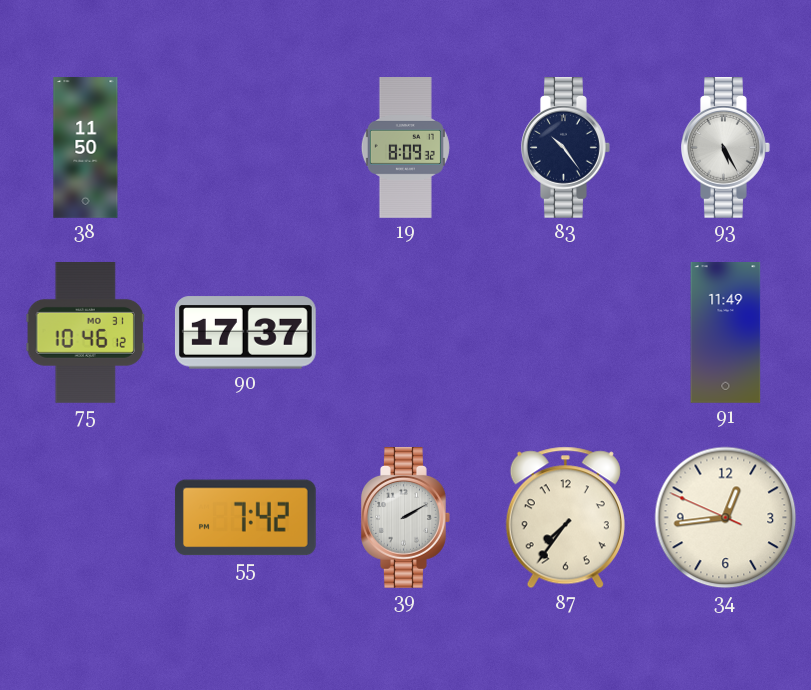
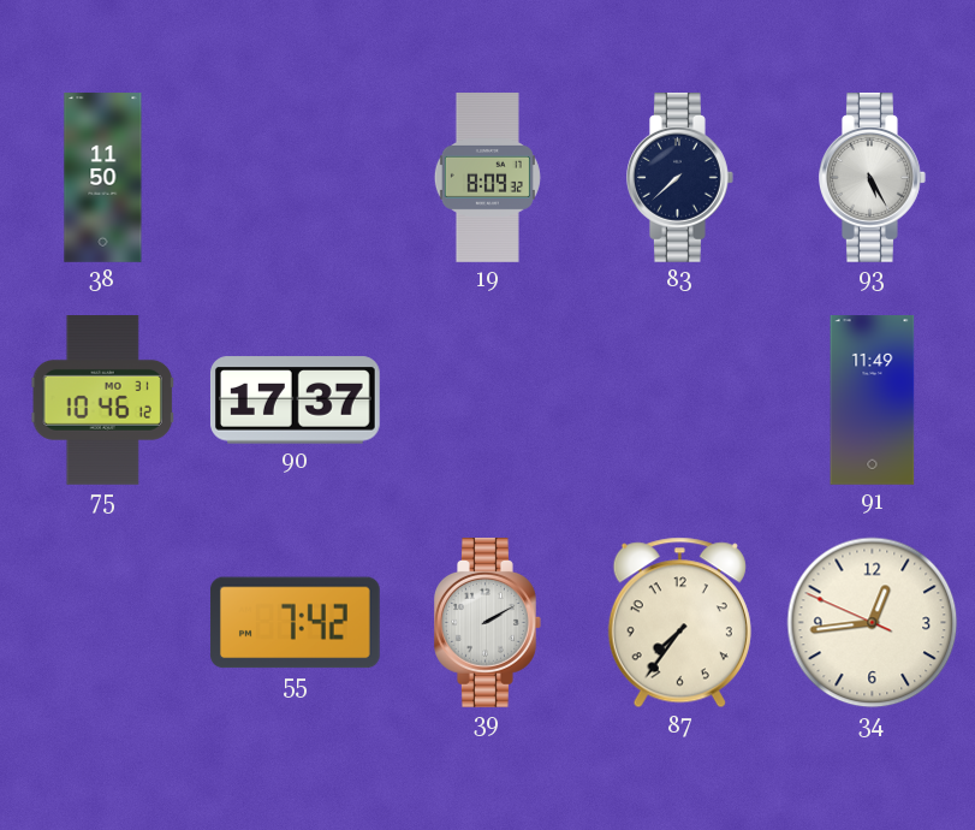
83: 10:24 -> 7:38 (680, 178)
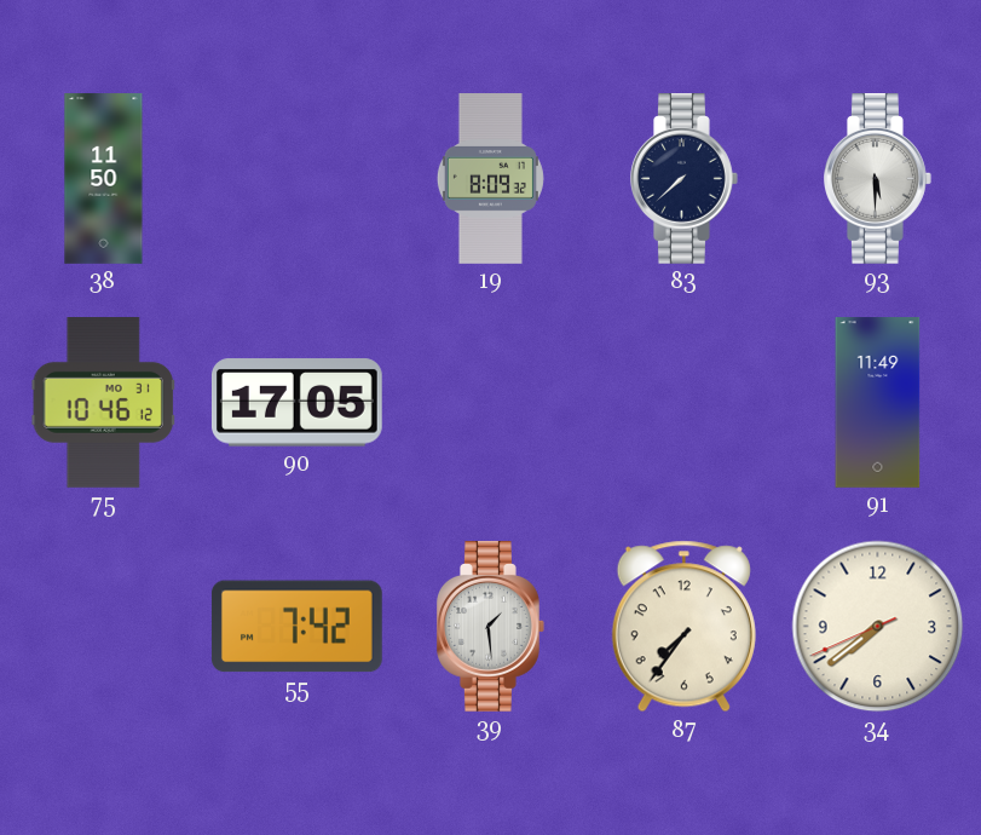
93: 5:25 -> 5:30 (878, 179)
90: 17:37 -> 17:05 (296, 403)
39: 2:10 -> 1:29 (491, 627)
34: 12:43 -> 7:38 (878, 627)
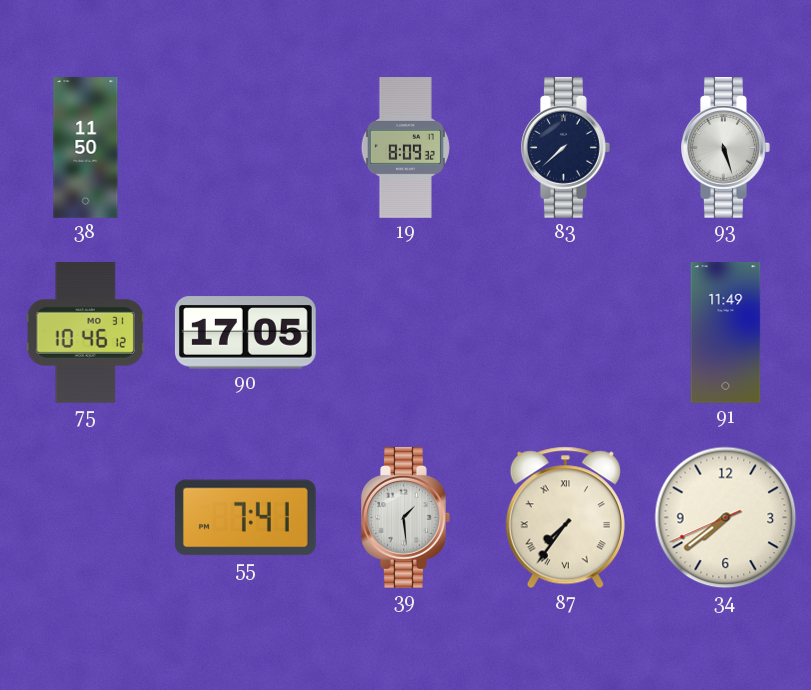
93: 5:30 -> 5:27 (726, 148)
55: 7:42 -> 7:41 (245, 518)
87 numerals: Arabic -> Roman (565, 518)
